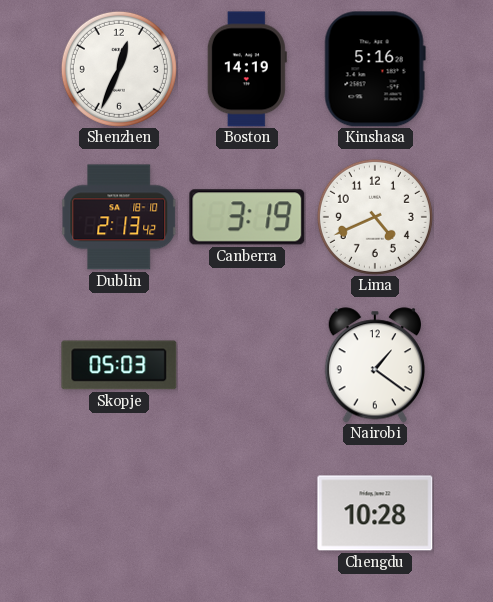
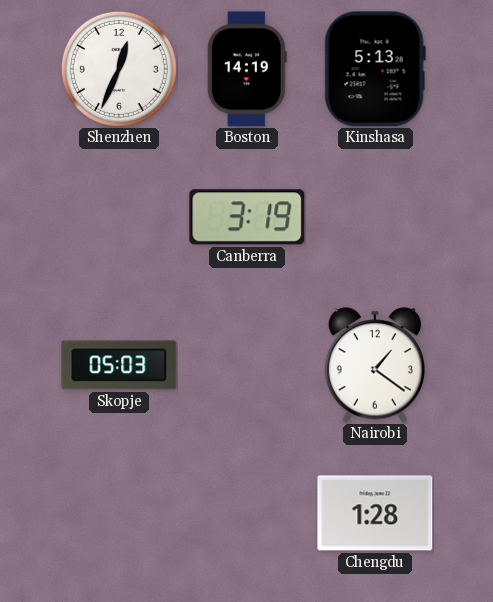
Kinshasa: 5:16 -> 5:13 (375, 69)
Dublin: 2:13 -> none (119, 217)
Lima: 4:41 -> none (375, 217)
Chengdu: 10:28 -> 1:28 (375, 513)
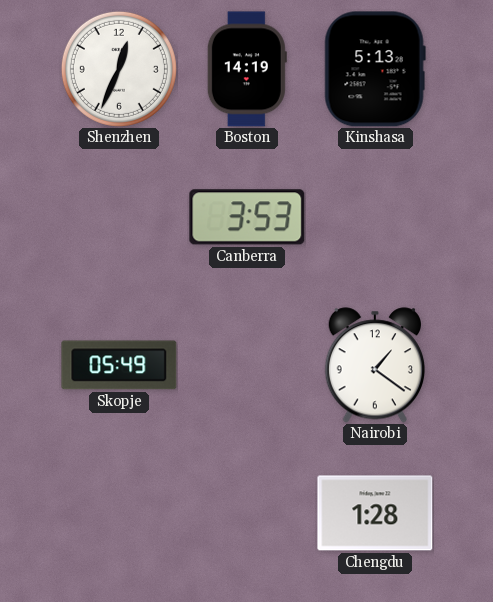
Canberra: 3:19 -> 3:53 (247, 217)
Skopje: 05:03 -> 05:49 (119, 365)
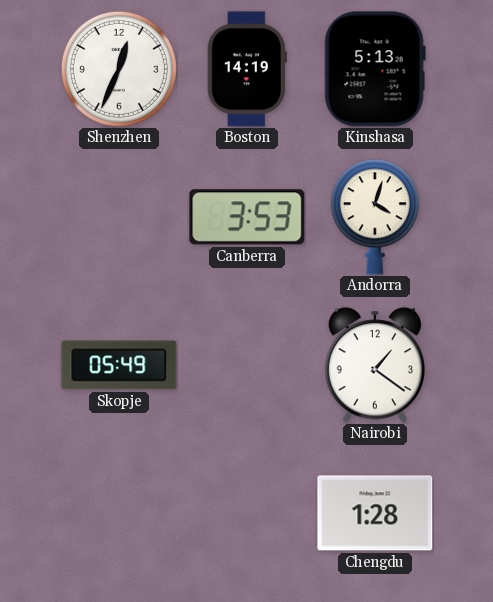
Andorra: none -> 4:03 (375, 217)
